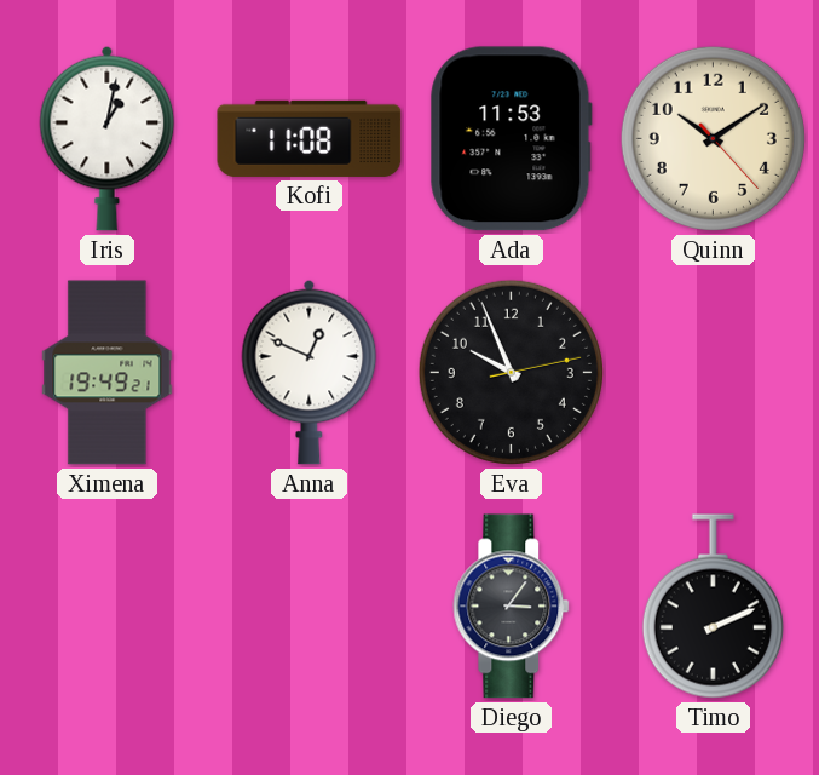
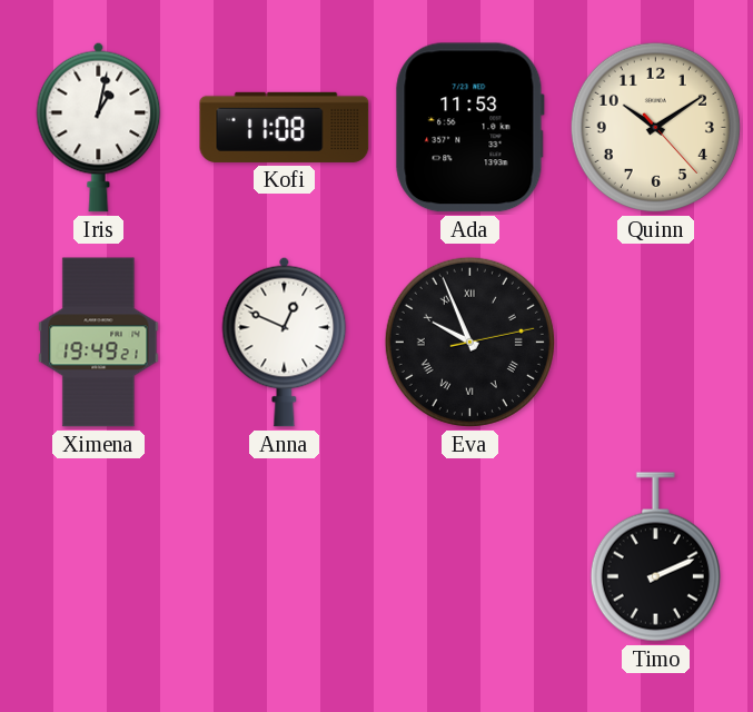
Eva numerals: Arabic -> Roman (469, 342)
Diego: 3:06 -> none (512, 607)
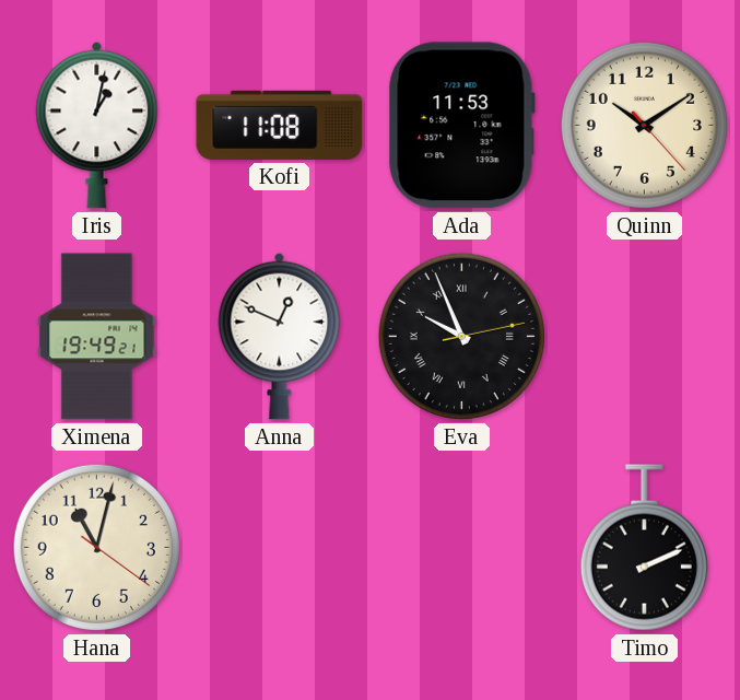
Hana: none -> 11:02 (96, 547)
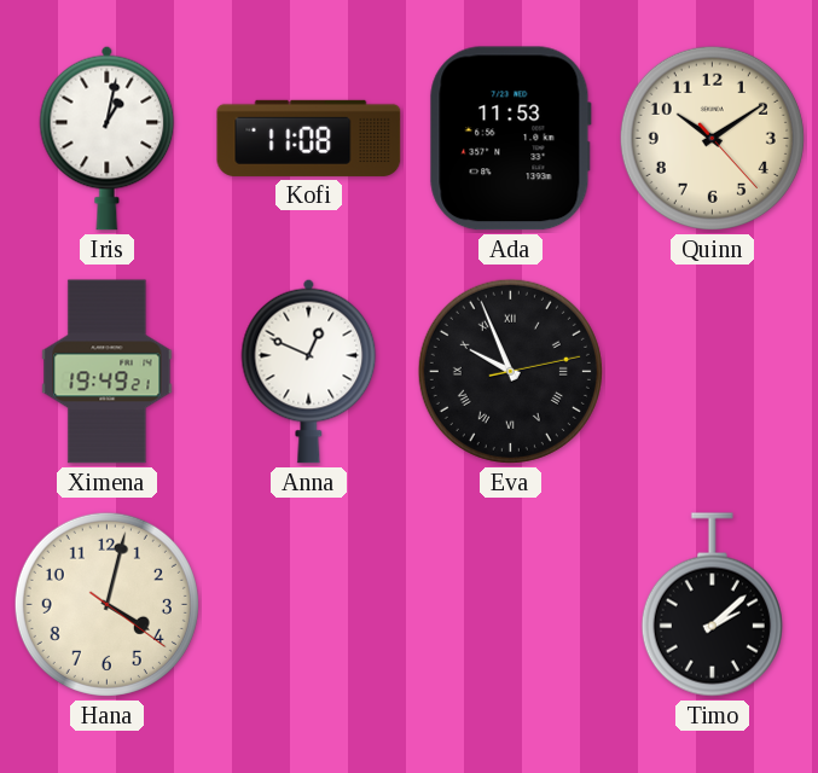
Hana: 11:02 -> 4:02 (106, 604)
Timo: 2:11 -> 2:08 (712, 605)
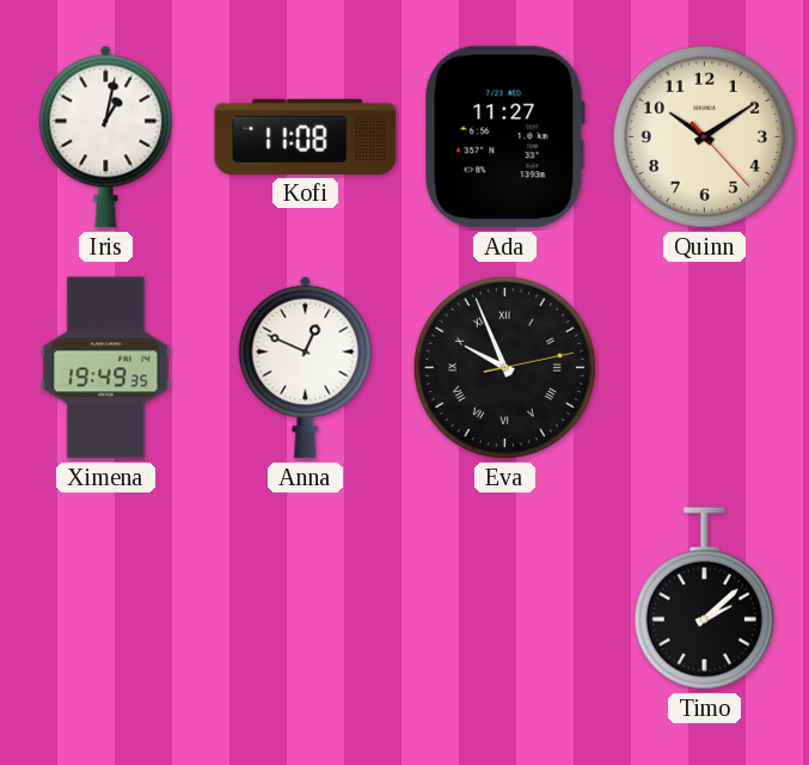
Ada: 11:53 -> 11:27 (504, 137)
Ximena: 19:49:21 -> 19:49:35 (106, 368)
Hana: 4:02 -> none (106, 604)
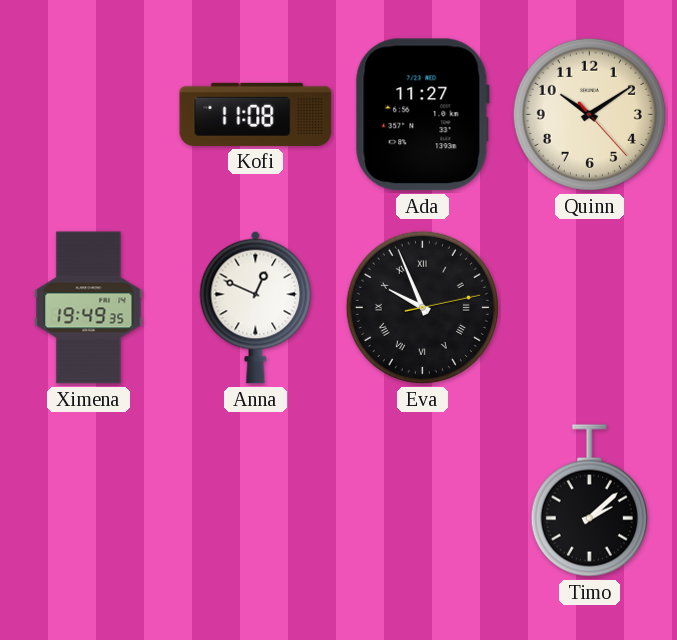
Iris: 1:02 -> none (106, 136)
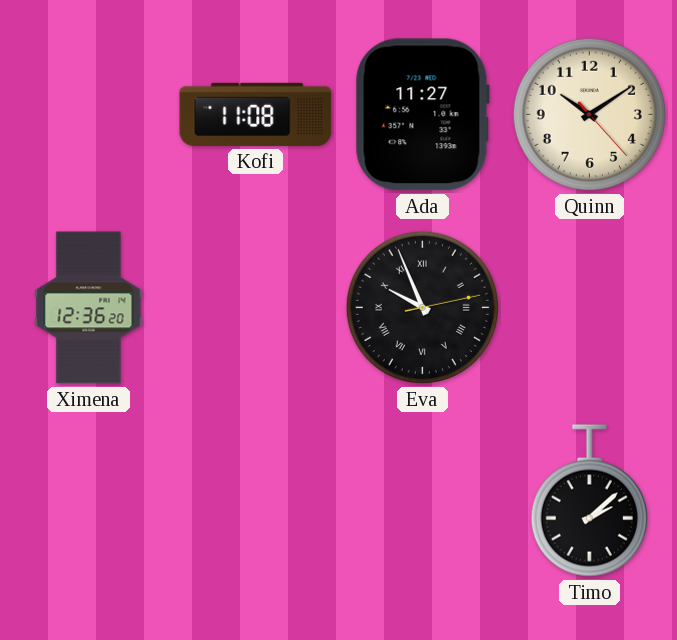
Ximena: 19:49 -> 12:36 (89, 308)
Anna: 12:49 -> none (256, 307)
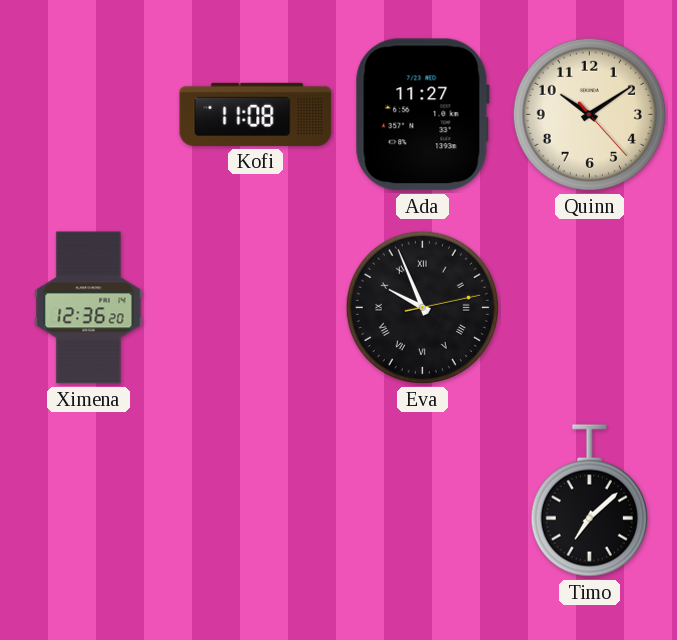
Timo: 2:08 -> 7:08 (589, 501)
